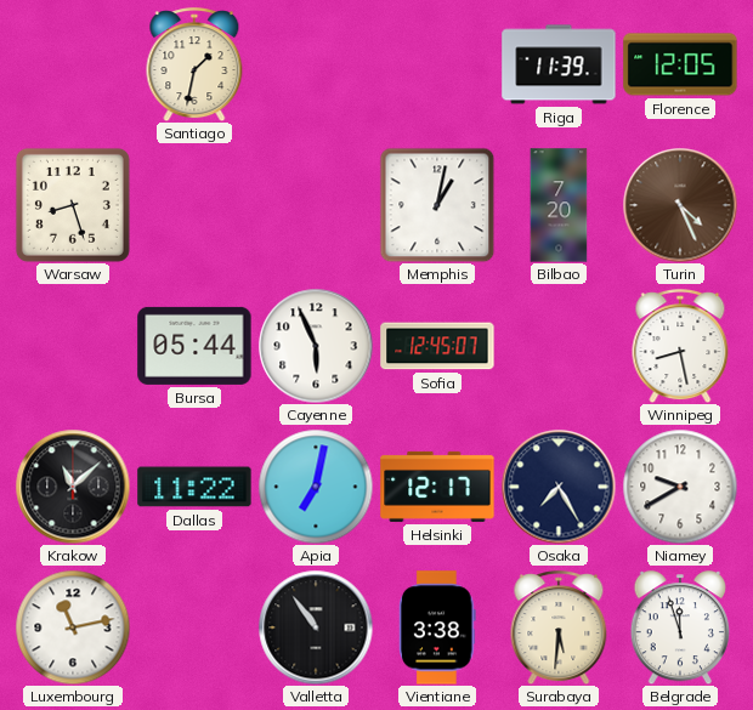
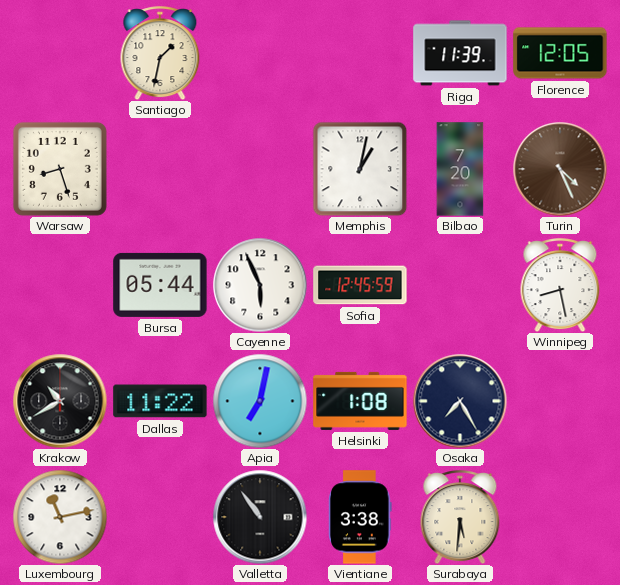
Sofia: 12:45:07 -> 12:45:59 (360, 285)
Krakow: 11:08 -> 10:40 (60, 401)
Helsinki: 12:17 -> 1:08 (360, 401)
Niamey: 9:40 -> none (680, 487)
Belgrade: 11:57 -> none (679, 627)
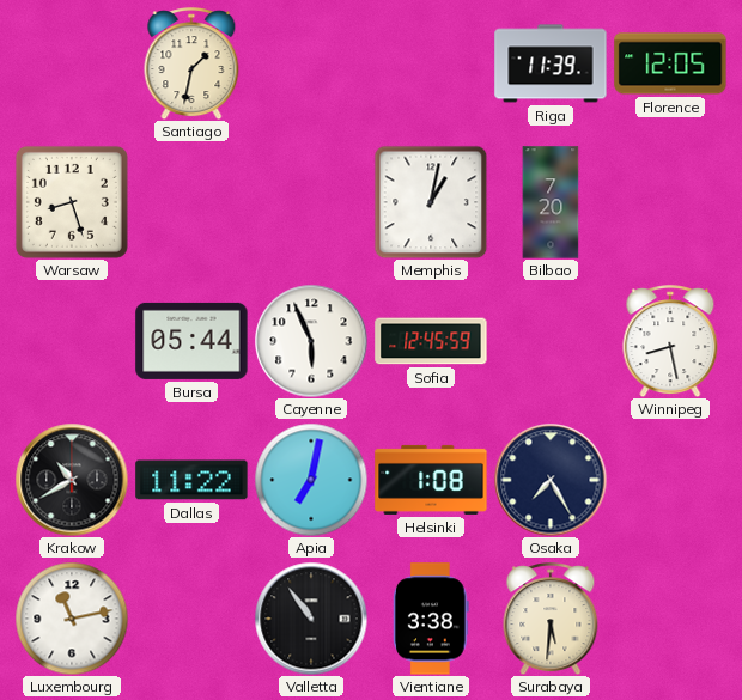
Turin: 4:26 -> none (560, 169)
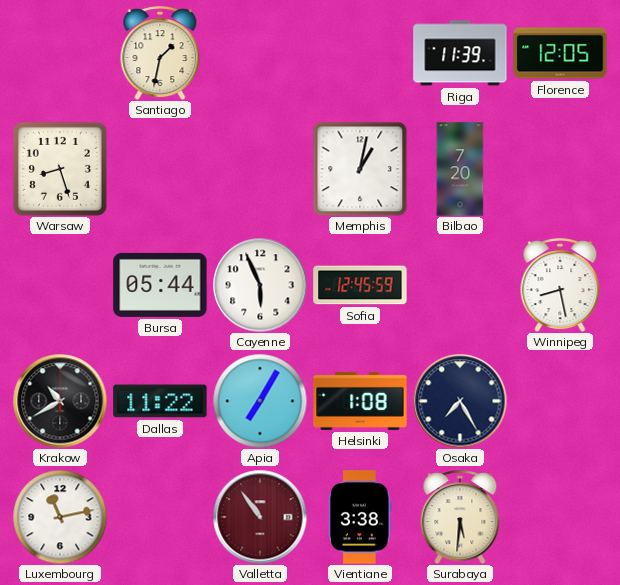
Apia: 7:02 -> 7:05 (260, 401)
Valletta dial: black -> burgundy (260, 517)
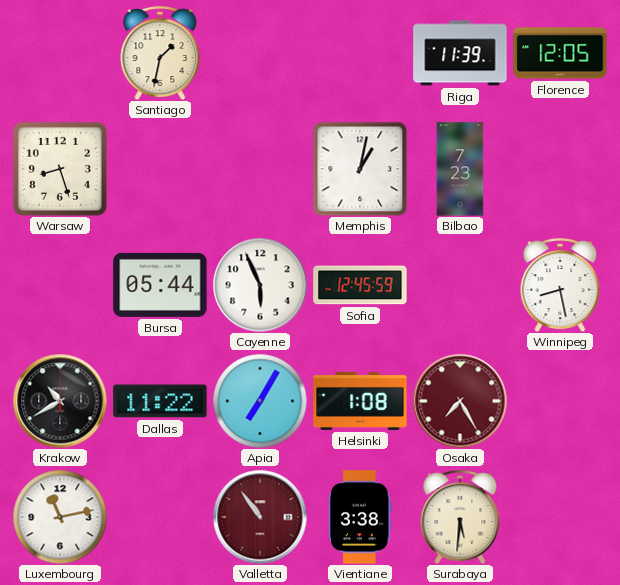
Bilbao: 7:20 -> 7:23 (460, 169)
Osaka dial: navy -> burgundy (460, 401)
